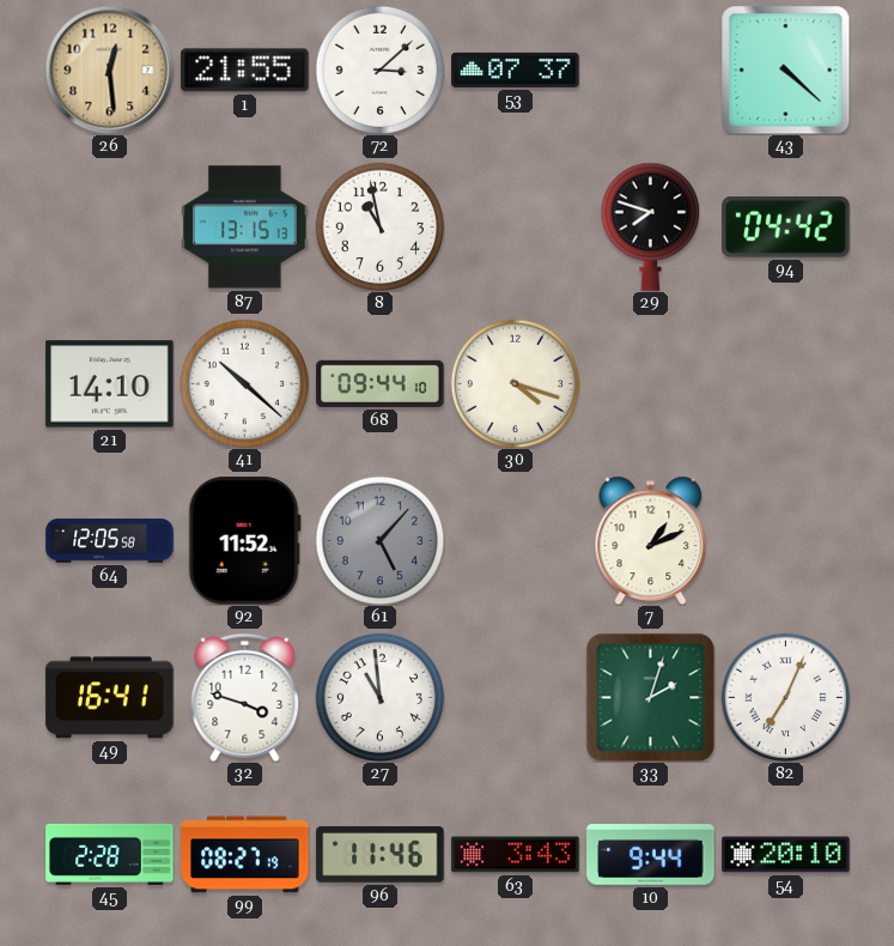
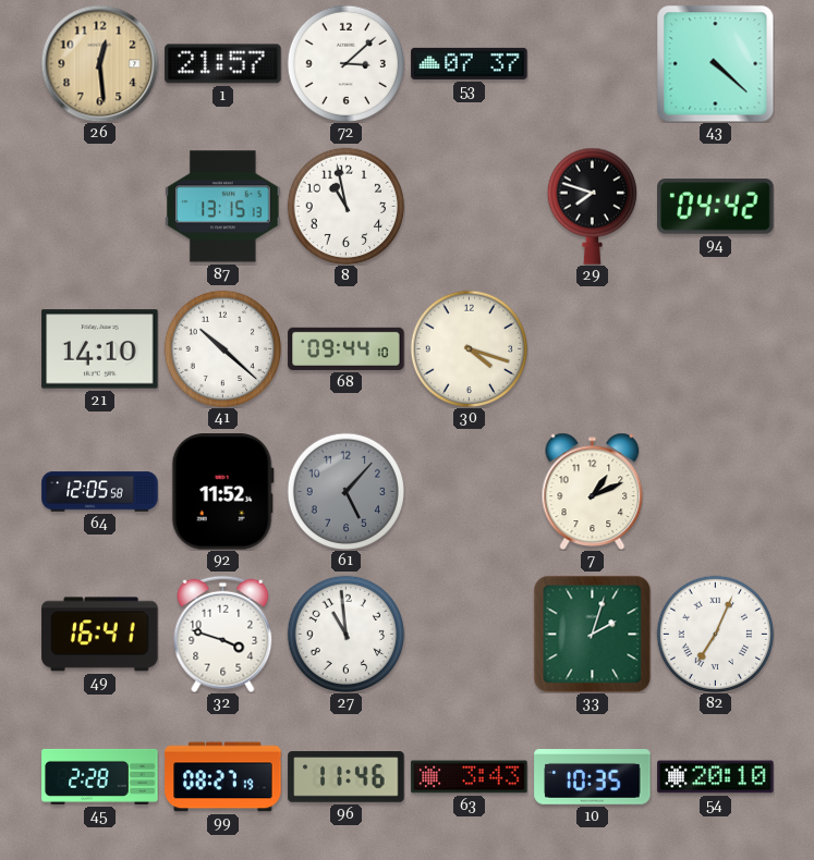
1: 21:55 -> 21:57 (223, 64)
10: 9:44 -> 10:35 (593, 777)
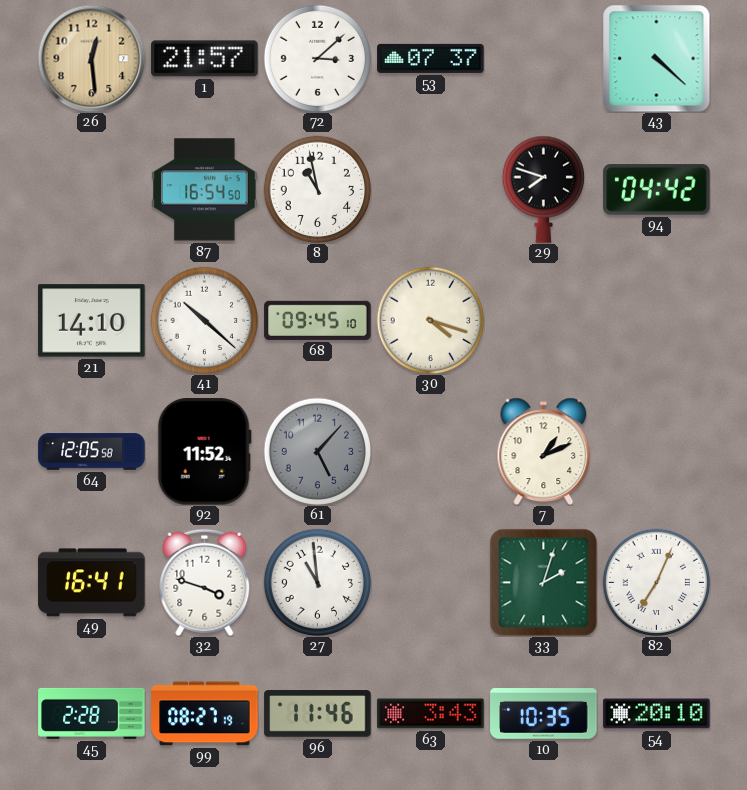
87: 13:15 -> 16:54 (205, 190)
68: 09:44 -> 09:45 (318, 320)
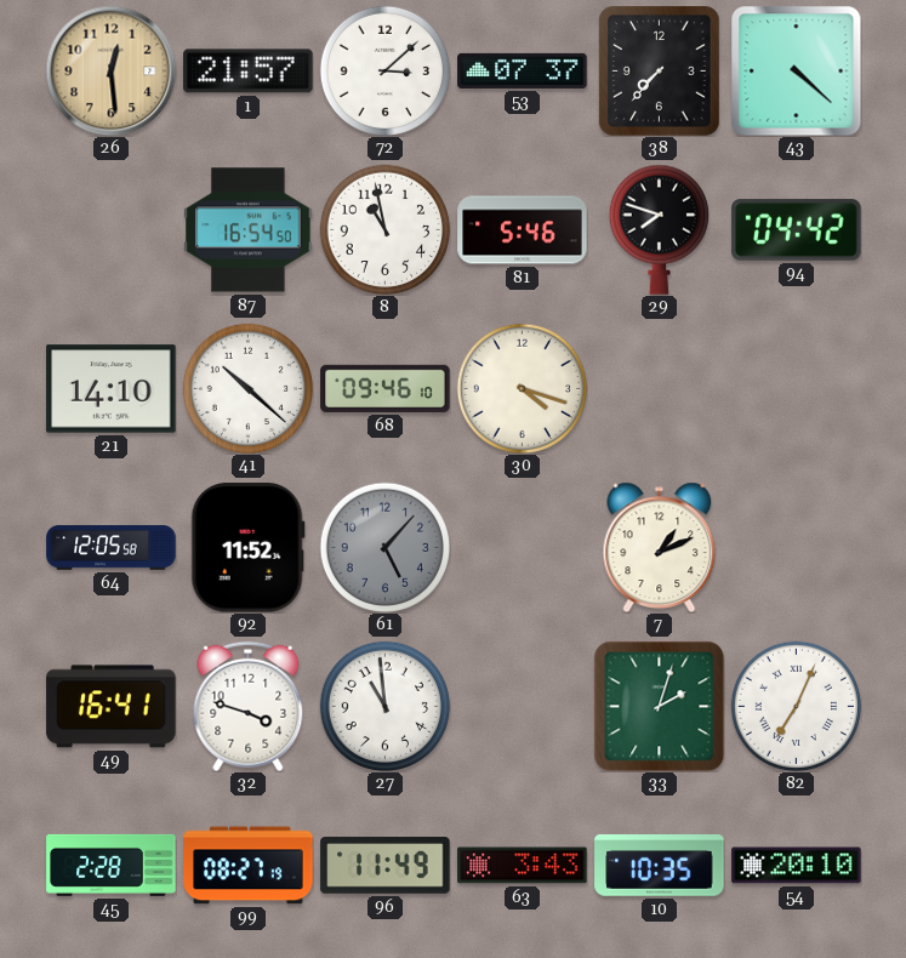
38: none -> 7:37 (660, 72)
81: none -> 5:46 (523, 230)
68: 09:45 -> 09:46 (386, 388)
96: 11:46 -> 11:49 (386, 866)
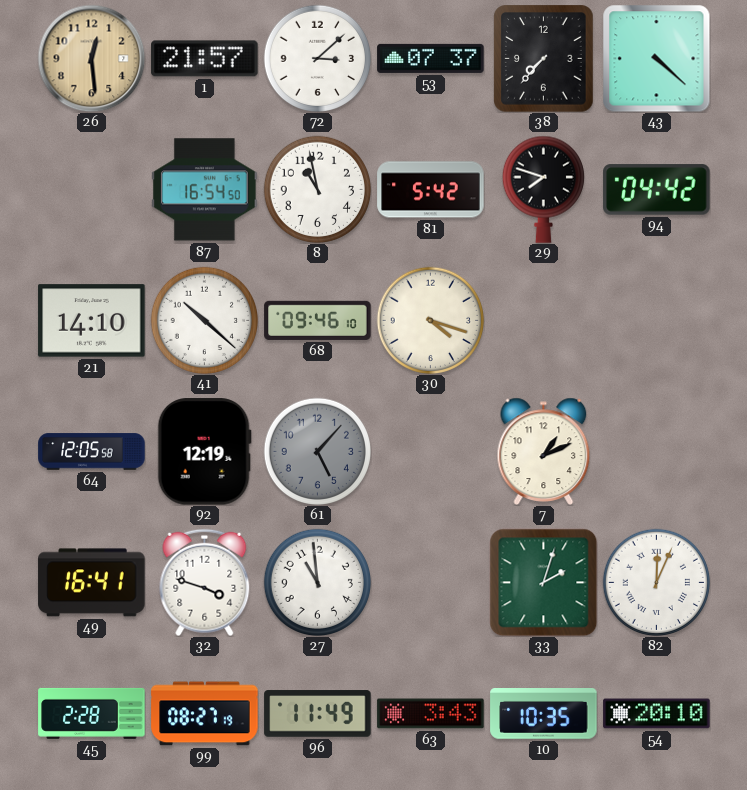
81: 5:46 -> 5:42 (431, 190)
92: 11:52 -> 12:19 (204, 452)
82: 7:04 -> 12:04 (656, 582)
